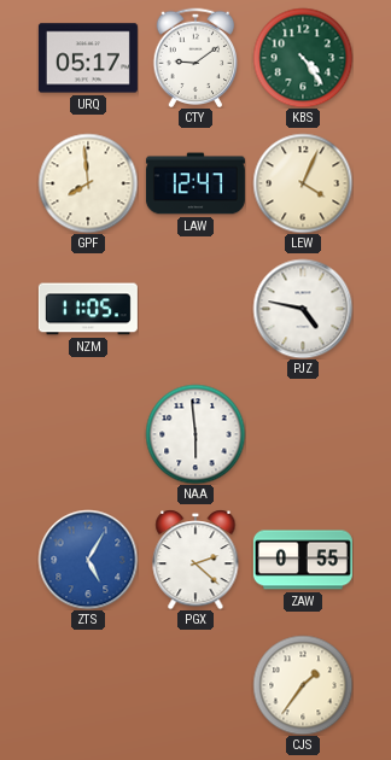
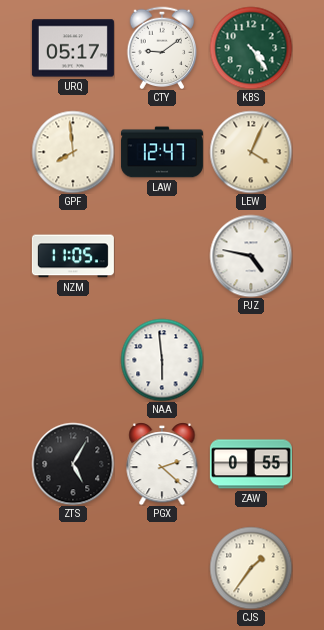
ZTS dial: blue -> black (73, 464)
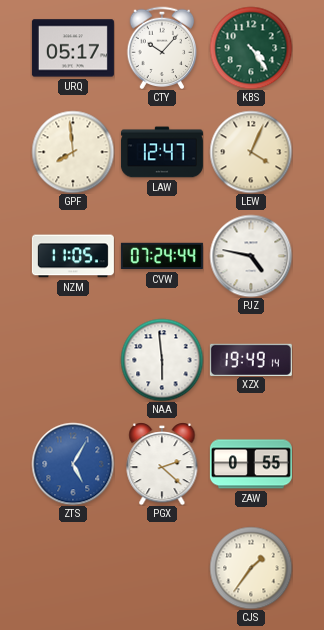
CTY: 9:09 -> 10:07 (162, 48)
CVW: none -> 07:24 (162, 256)
XZX: none -> 19:49 (251, 359)
ZTS dial: black -> blue (73, 464)
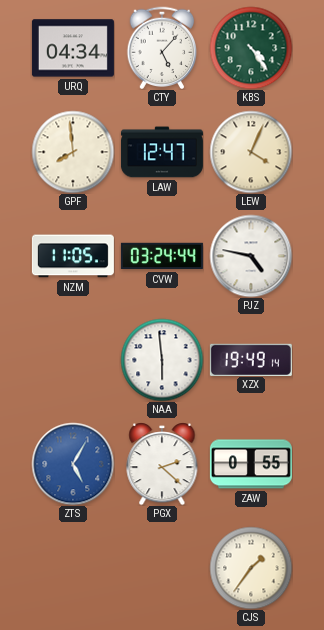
URQ: 05:17 -> 04:34 (73, 48)
CTY: 10:07 -> 5:07 (162, 48)
CVW: 07:24 -> 03:24 (162, 256)
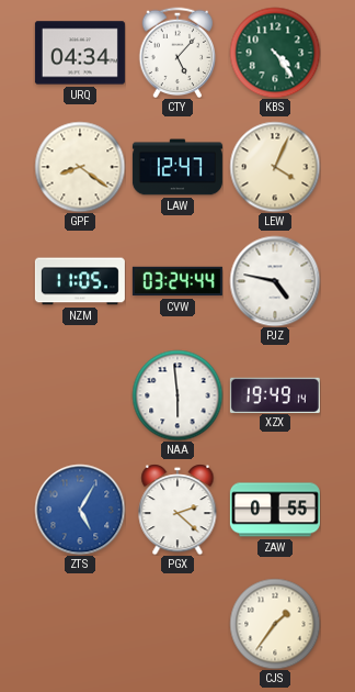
GPF: 7:59 -> 8:21 (80, 167)
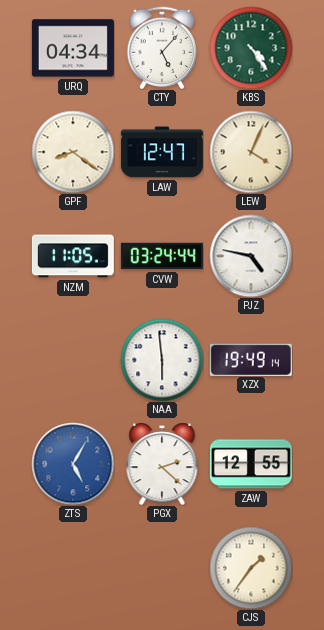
ZAW: 0:55 -> 12:55 (251, 464)
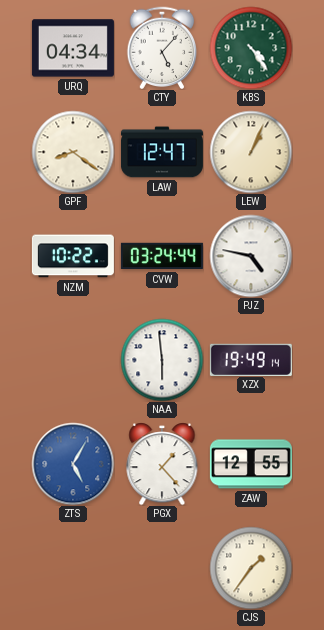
LEW: 4:04 -> 1:04 (251, 152)
NZM: 11:05 -> 10:22 (73, 256)
PGX: 2:22 -> 1:23 (162, 464)
